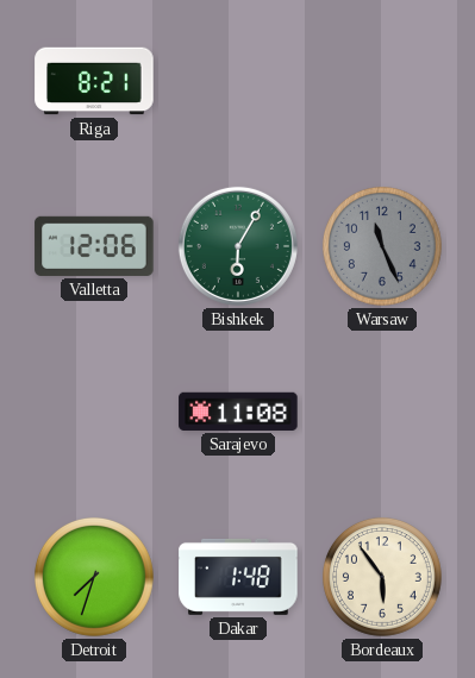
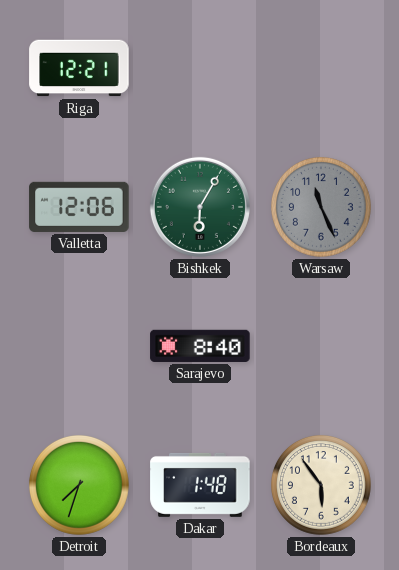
Riga: 8:21 -> 12:21 (79, 68)
Sarajevo: 11:08 -> 8:40 (200, 346)
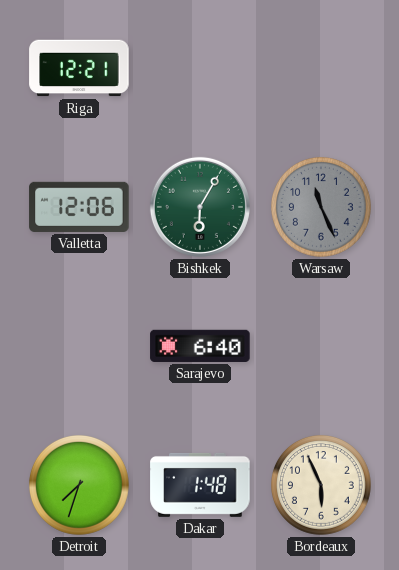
Sarajevo: 8:40 -> 6:40 (200, 346)
Bordeaux: 5:54 -> 5:56 (321, 485)
